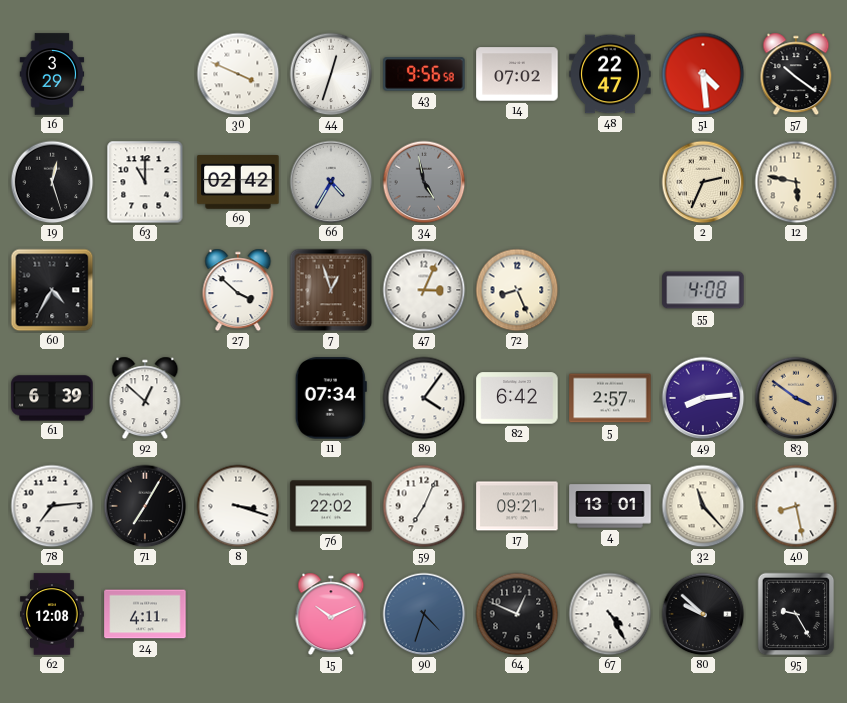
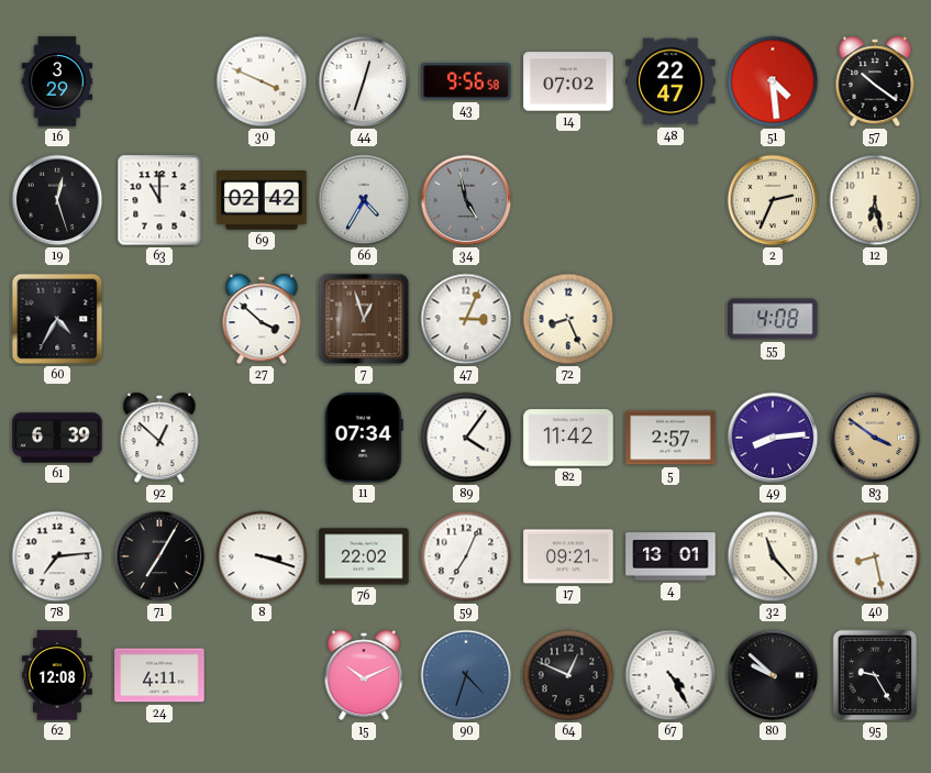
12: 5:47 -> 6:28 (875, 200)
82: 6:42 -> 11:42 (568, 438)
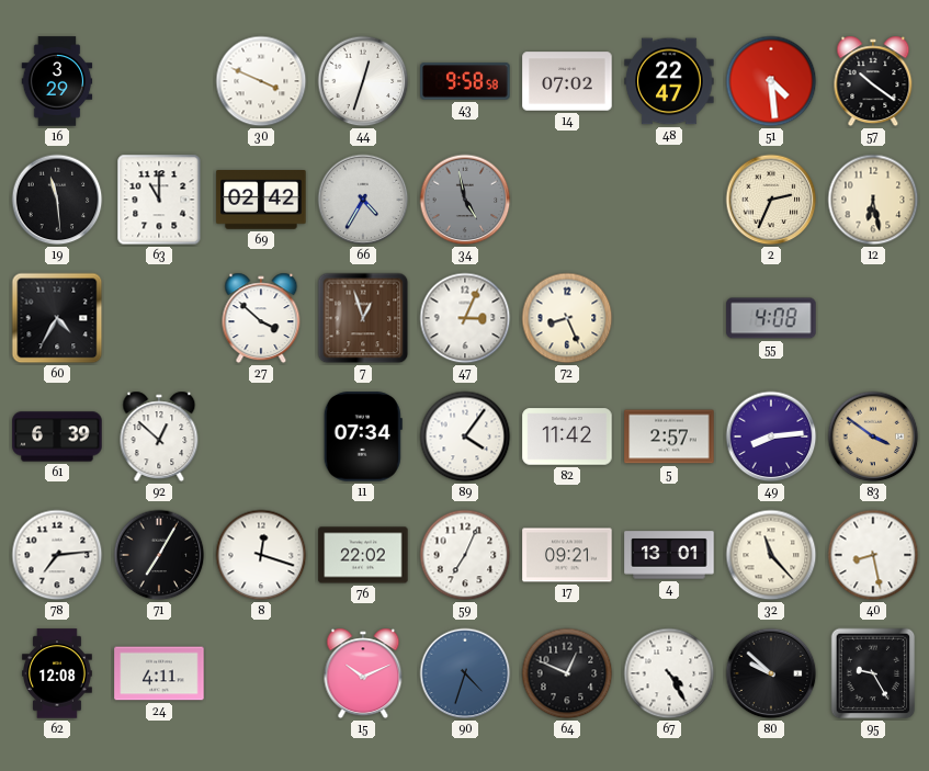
43: 9:56 -> 9:58 (465, 81)
19: 12:27 -> 11:29 (57, 200)
8: 3:18 -> 12:18 (261, 555)
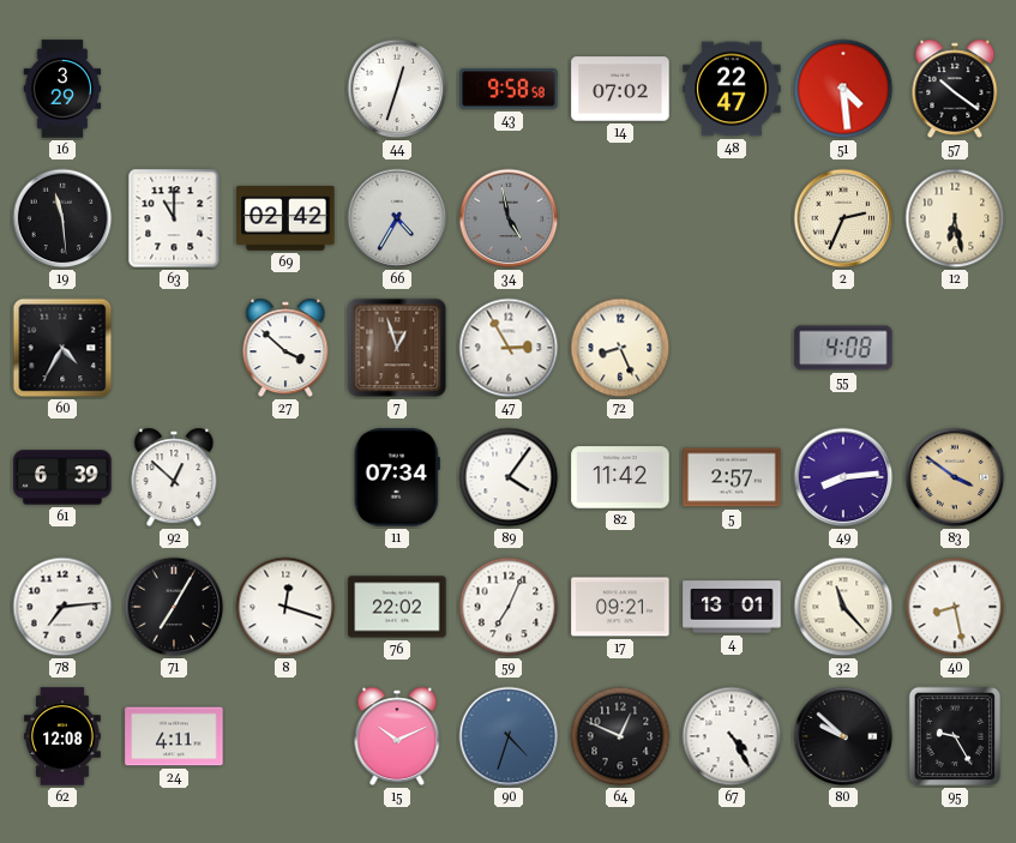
30: 3:49 -> none (261, 81)
47: 3:04 -> 2:55 (509, 348)
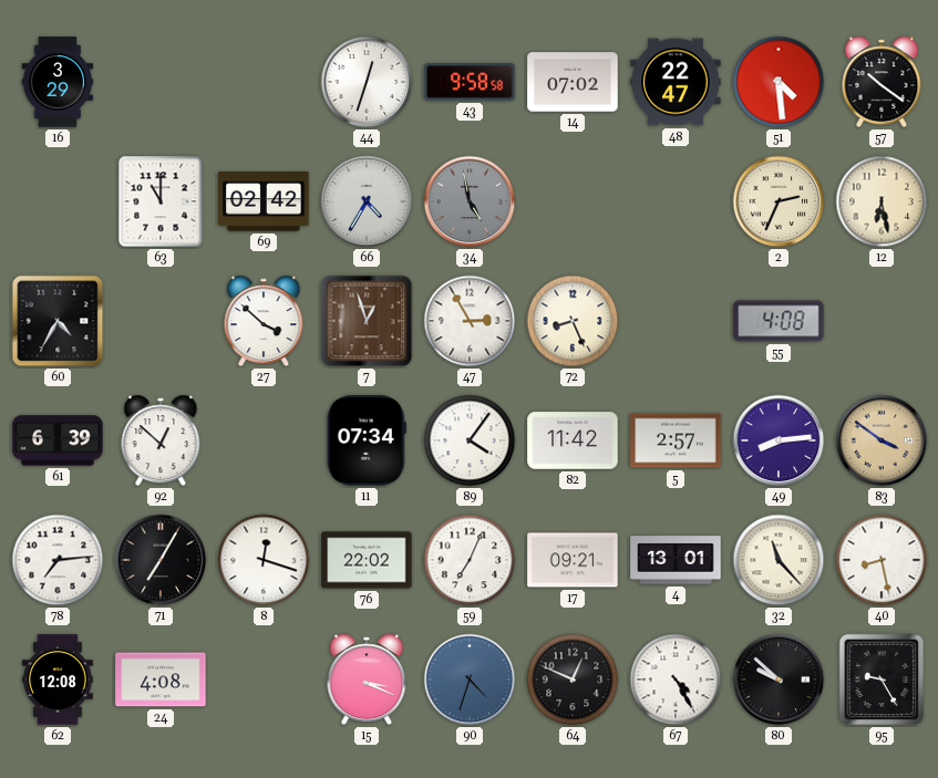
19: 11:29 -> none (62, 218)
24: 4:11 -> 4:08 (161, 680)
15: 10:11 -> 3:19 (367, 680)
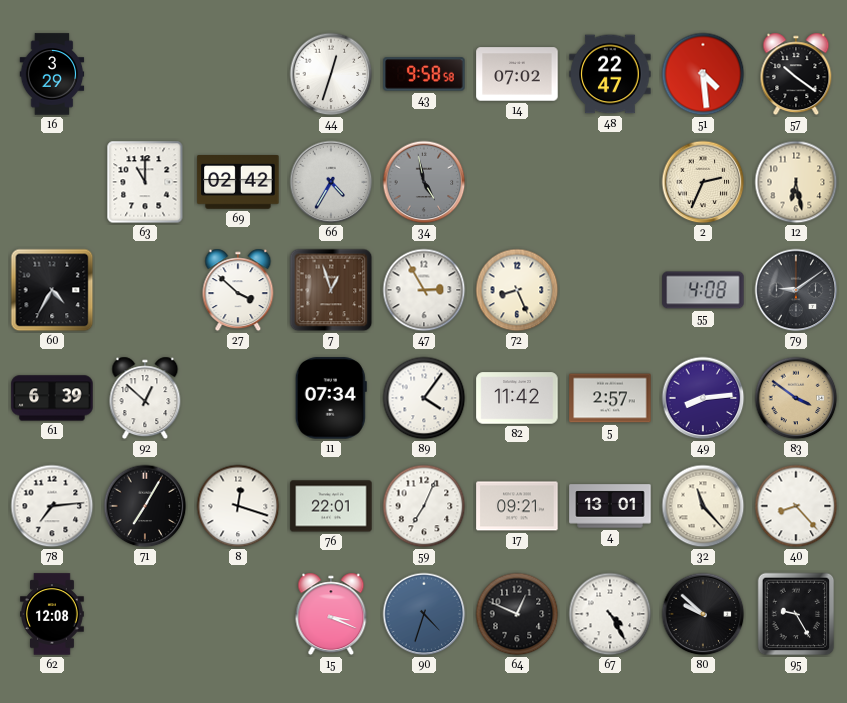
79: none -> 9:09 (796, 290)
76: 22:02 -> 22:01 (331, 506)
40: 8:28 -> 8:23 (796, 506)
24: 4:08 -> none (161, 680)
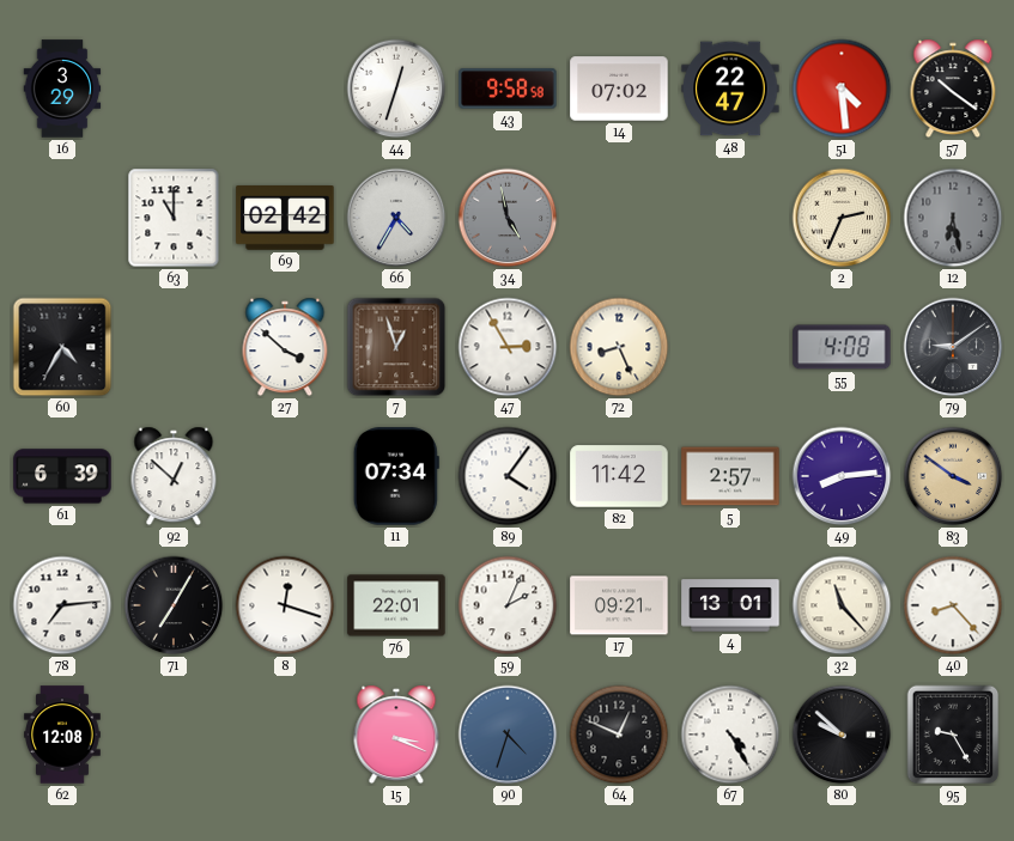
12 dial: cream -> grey (953, 218)
59: 7:04 -> 2:04 (508, 605)
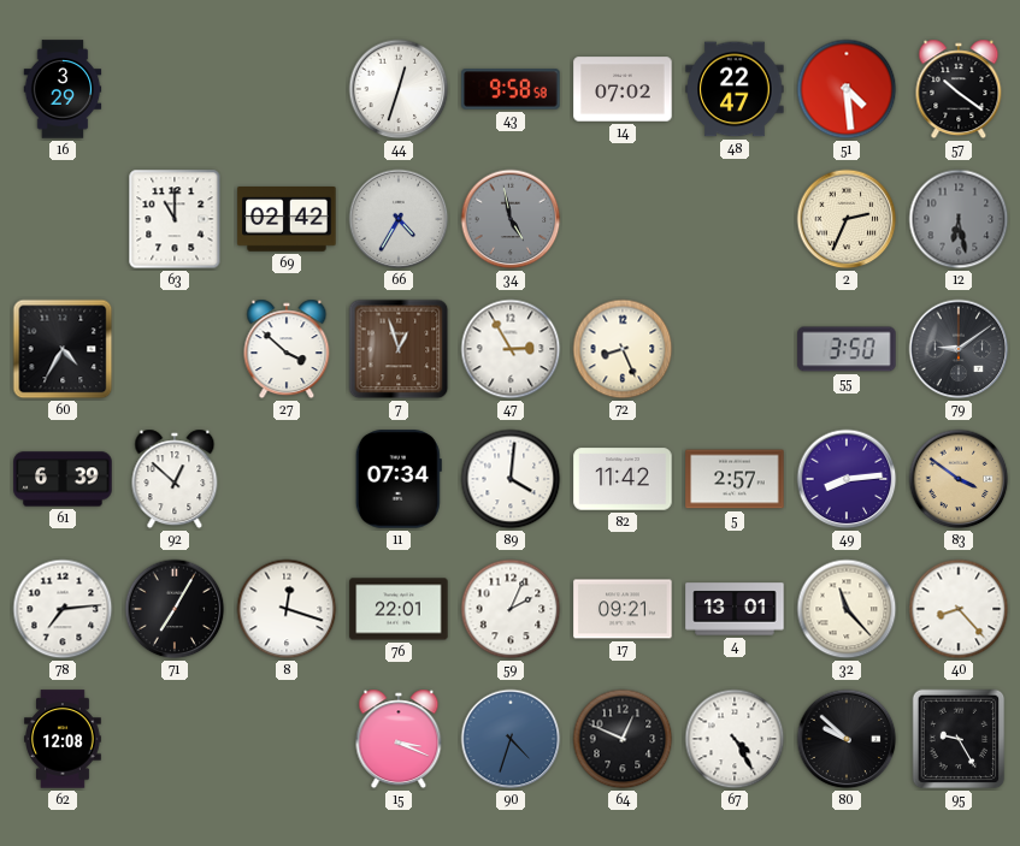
55: 4:08 -> 3:50 (847, 349)
89: 4:06 -> 4:01 (511, 479)
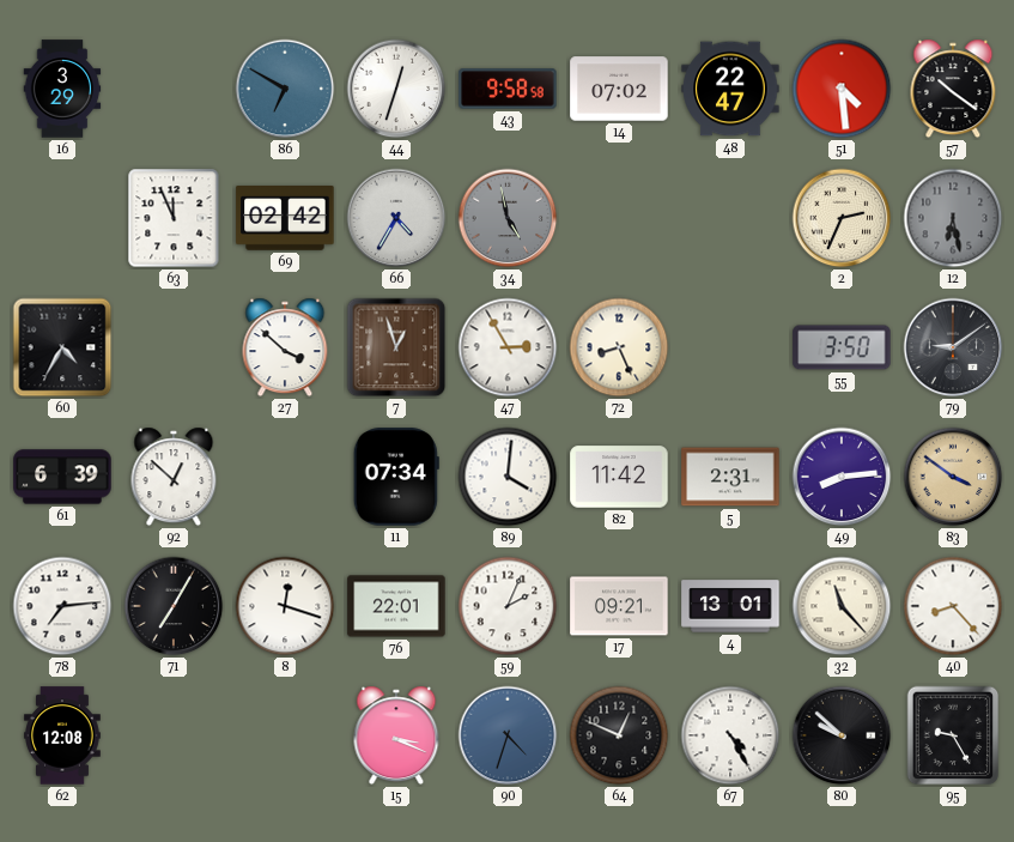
86: none -> 6:50 (285, 89)
63: 11:00 -> 11:56 (174, 218)
5: 2:57 -> 2:31 (730, 477)
